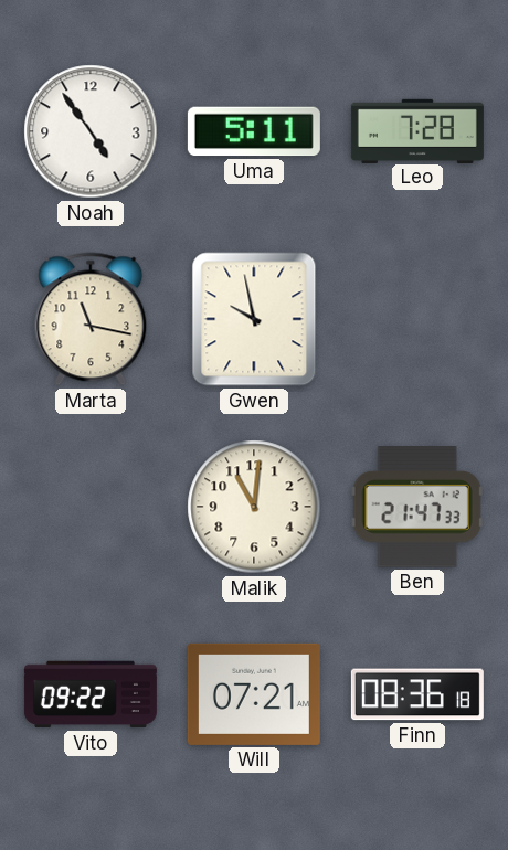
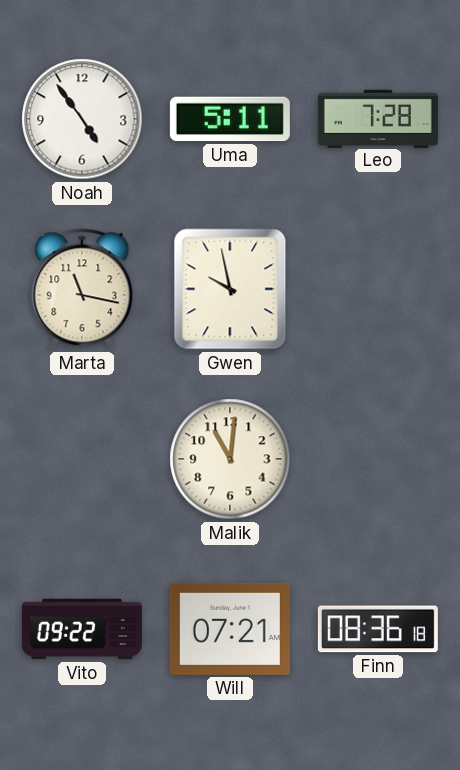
Ben: 21:47 -> none (417, 507)
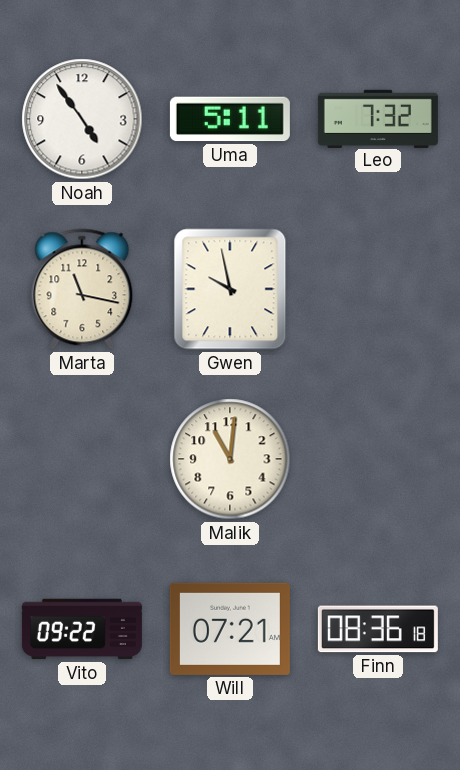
Leo: 7:28 -> 7:32 (378, 118)
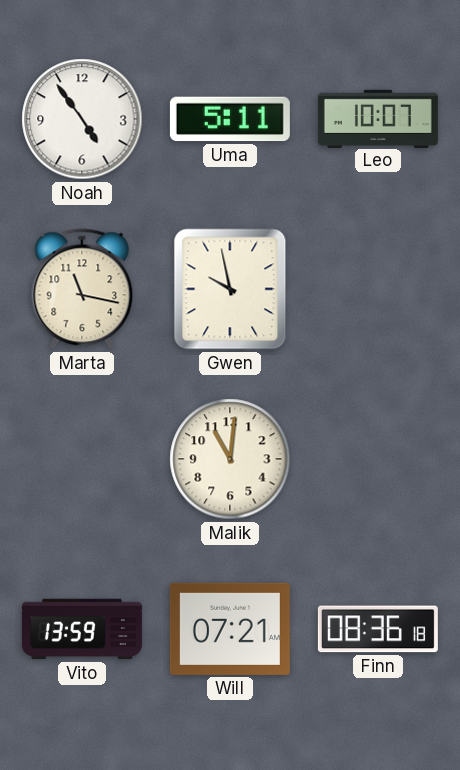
Leo: 7:32 -> 10:07 (378, 118)
Vito: 09:22 -> 13:59 (82, 629)
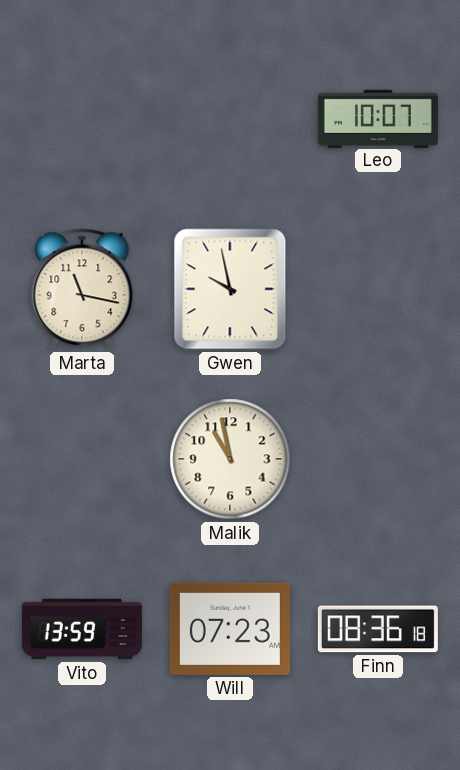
Noah: 4:54 -> none (82, 119)
Uma: 5:11 -> none (230, 119)
Malik: 11:01 -> 10:58 (230, 459)
Will: 07:21 -> 07:23 (230, 629)
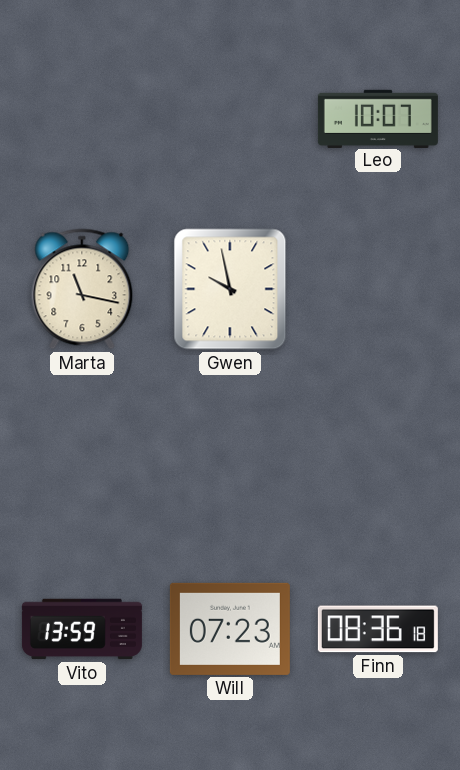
Malik: 10:58 -> none (230, 459)
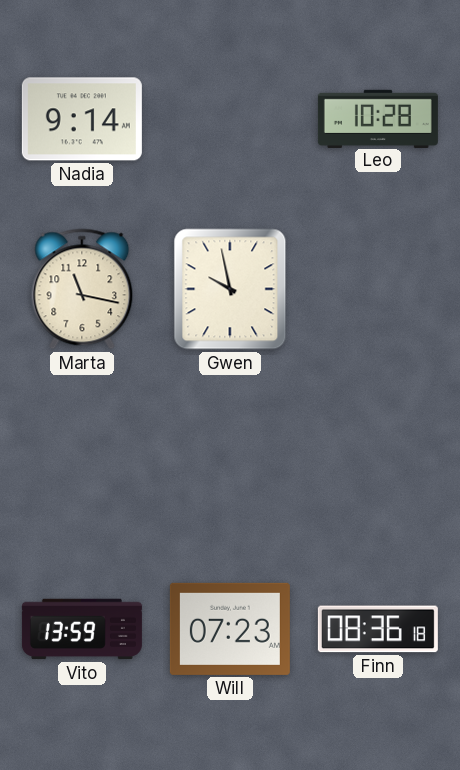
Nadia: none -> 9:14 (82, 119)
Leo: 10:07 -> 10:28 (378, 118)
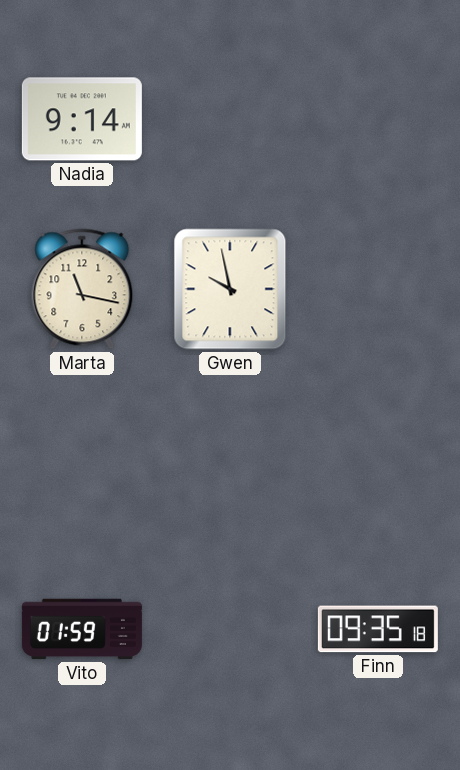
Leo: 10:28 -> none (378, 118)
Vito: 13:59 -> 01:59 (82, 629)
Will: 07:23 -> none (230, 629)
Finn: 08:36 -> 09:35 (378, 629)
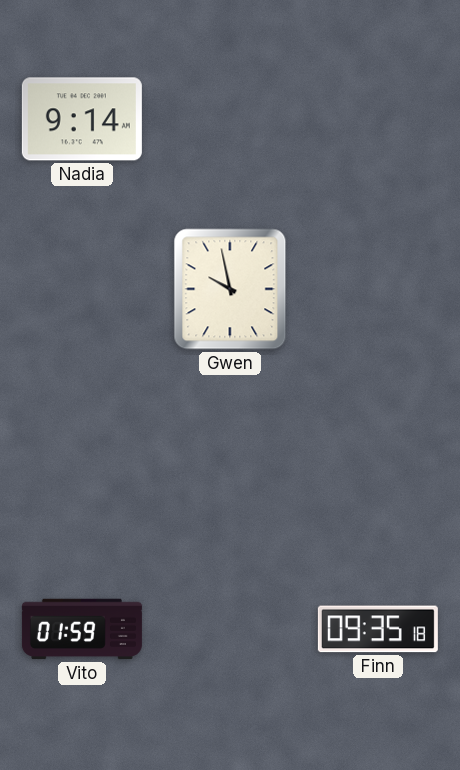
Marta: 11:17 -> none (82, 289)
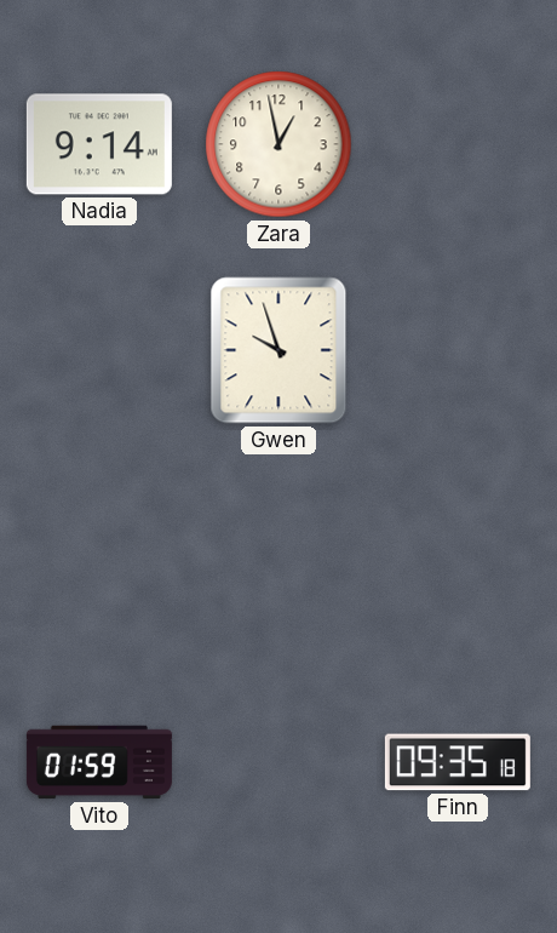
Zara: none -> 12:58 (278, 144)
Gwen: 9:58 -> 9:57 (278, 350)
